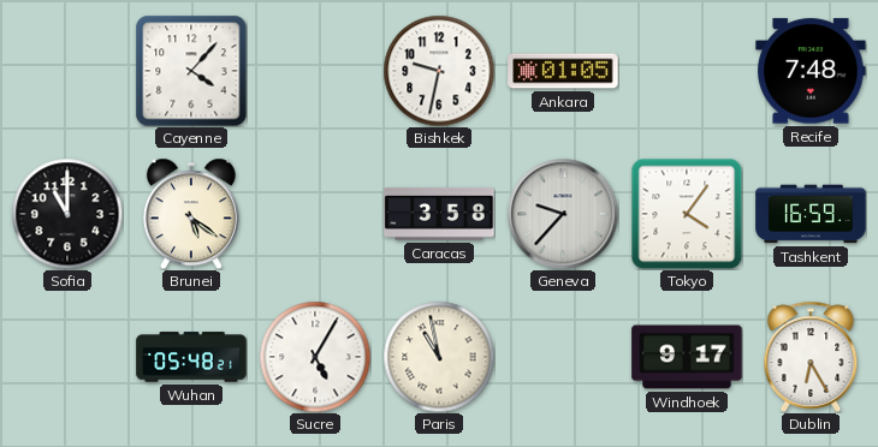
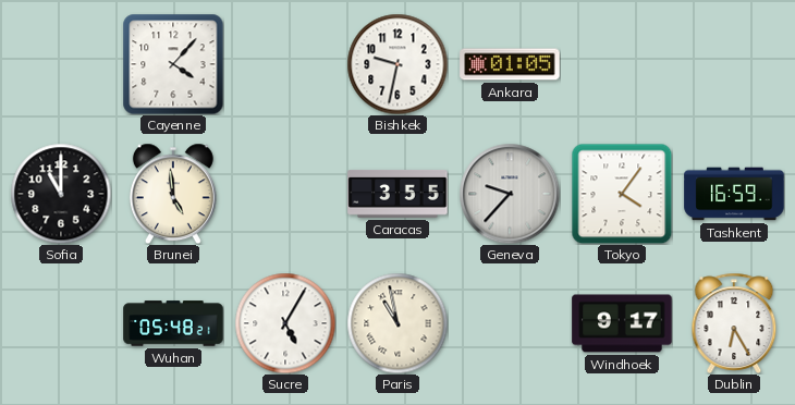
Recife: 7:48 -> none (811, 71)
Brunei: 5:21 -> 4:59 (173, 194)
Caracas: 3:58 -> 3:55 (397, 194)
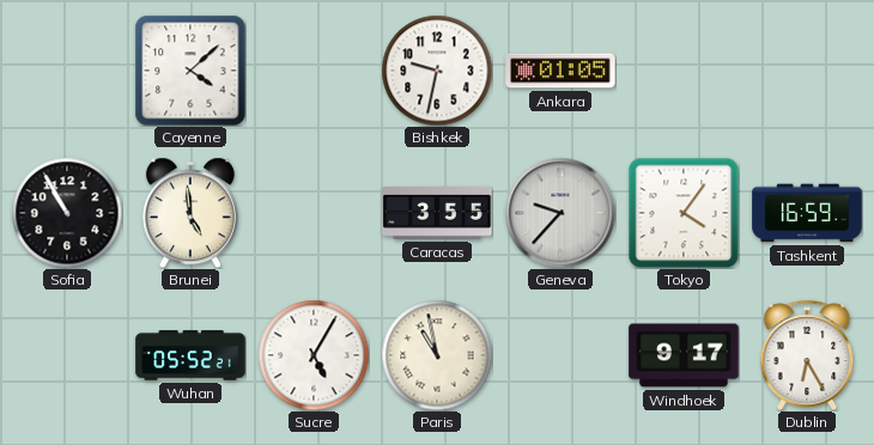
Cayenne: 4:07 -> 4:08 (190, 71)
Sofia: 11:00 -> 10:55 (67, 213)
Wuhan: 05:48 -> 05:52 (190, 355)
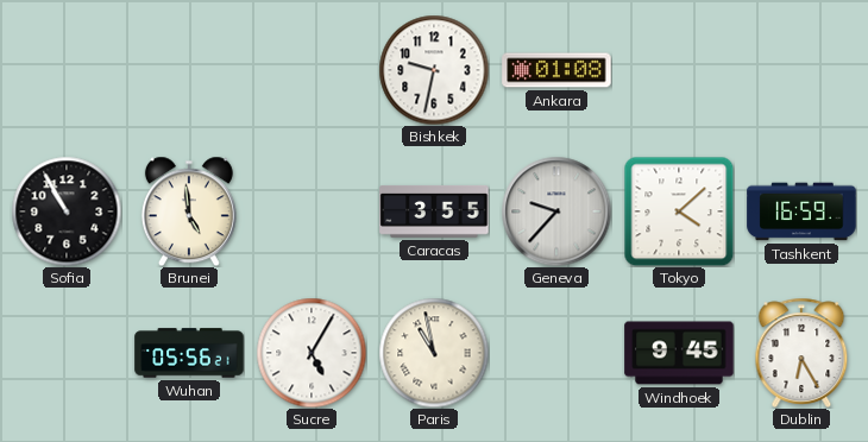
Cayenne: 4:08 -> none (190, 71)
Ankara: 01:05 -> 01:08 (556, 70)
Tokyo: 4:06 -> 4:08 (679, 211)
Wuhan: 05:52 -> 05:56 (189, 353)
Windhoek: 9:17 -> 9:45 (679, 353)
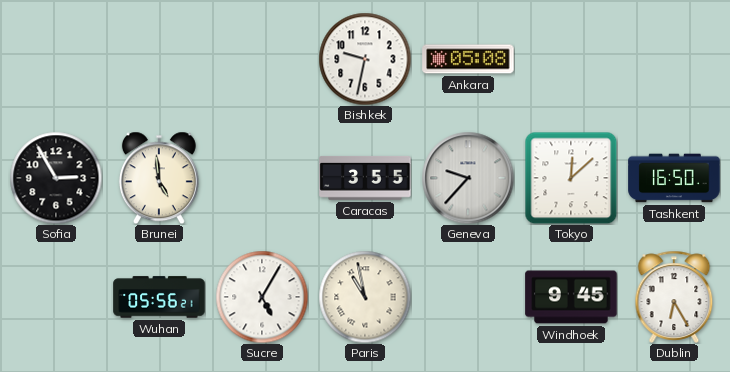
Ankara: 01:08 -> 05:08 (468, 59)
Sofia: 10:55 -> 2:55 (56, 178)
Tokyo: 4:08 -> 12:08 (571, 178)
Tashkent: 16:59 -> 16:50 (674, 178)
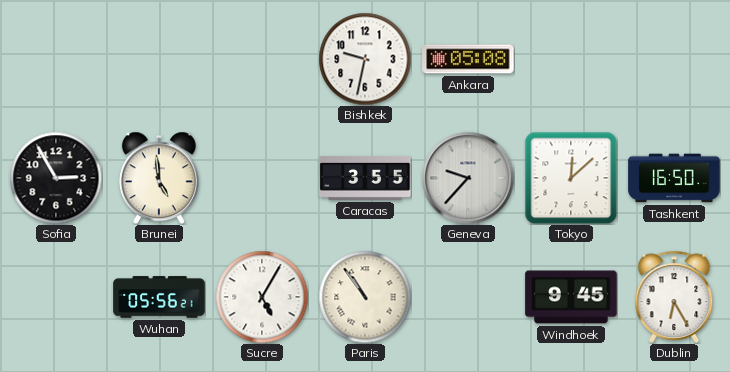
Paris: 10:58 -> 10:54 (365, 297)
